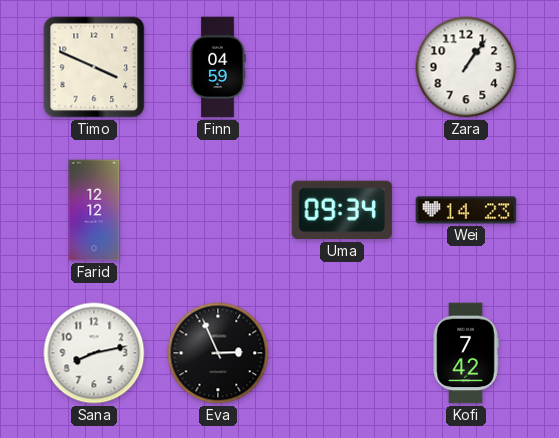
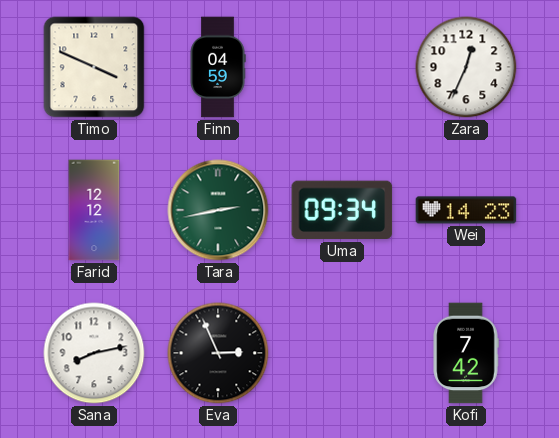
Zara: 1:06 -> 12:34 (466, 67)
Tara: none -> 2:43 (218, 210)
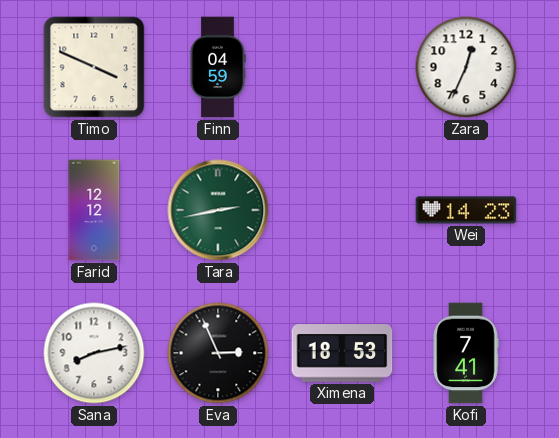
Uma: 09:34 -> none (342, 210)
Ximena: none -> 18:53 (342, 353)
Kofi: 7:42 -> 7:41 (466, 353)
